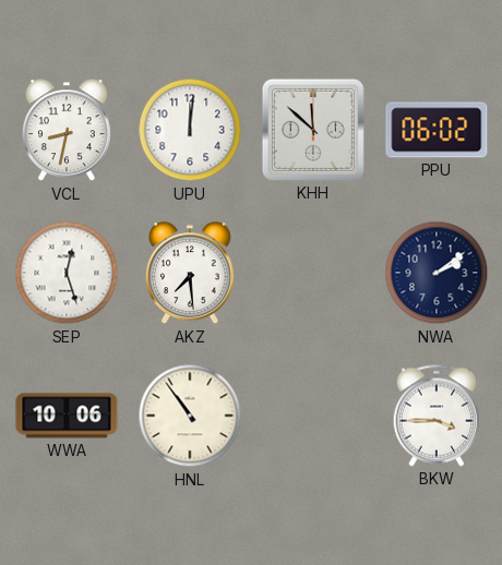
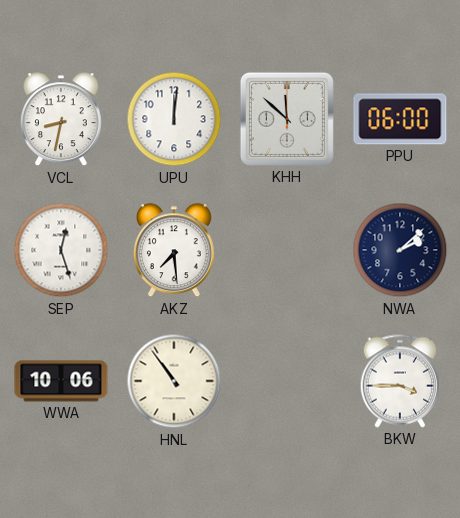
PPU: 06:02 -> 06:00 (400, 119)
NWA: 2:09 -> 2:08 (400, 250)
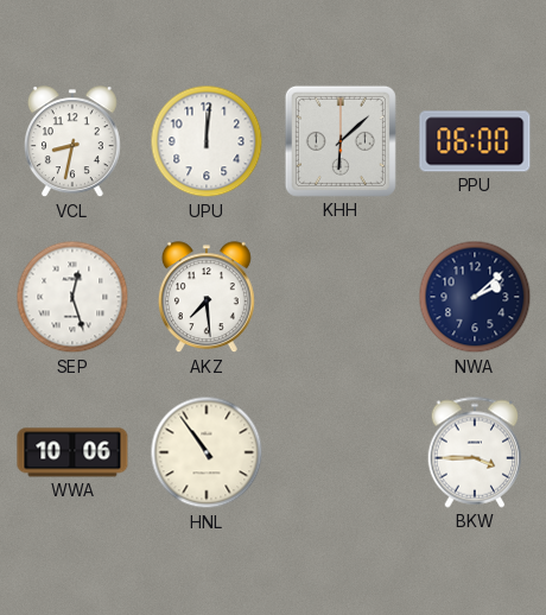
KHH: 11:52 -> 6:08 (341, 141)
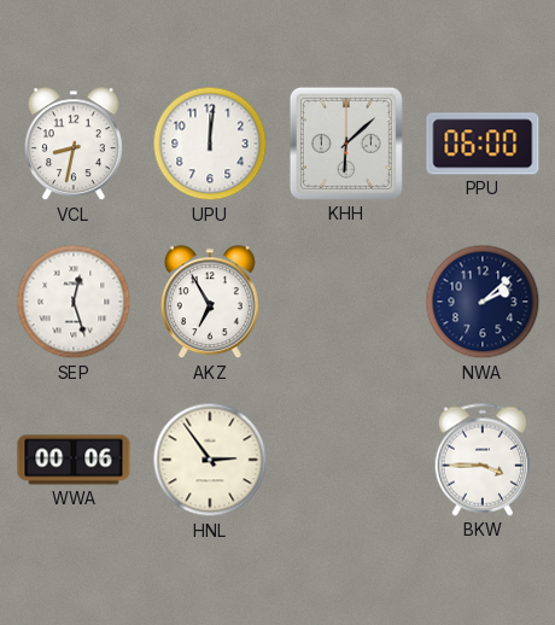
AKZ: 7:29 -> 6:55 (210, 303)
WWA: 10:06 -> 00:06 (74, 460)
HNL: 10:54 -> 2:54 (210, 460)
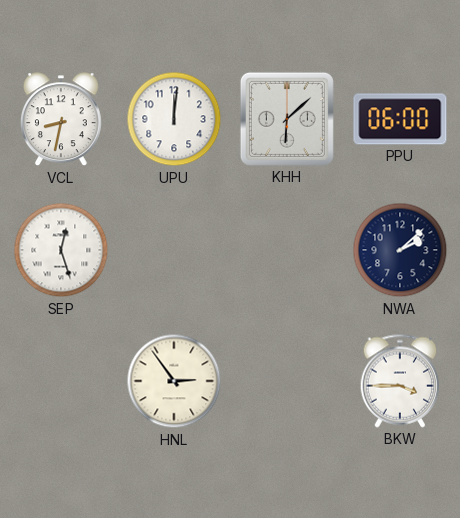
AKZ: 6:55 -> none (210, 303)
WWA: 00:06 -> none (74, 460)
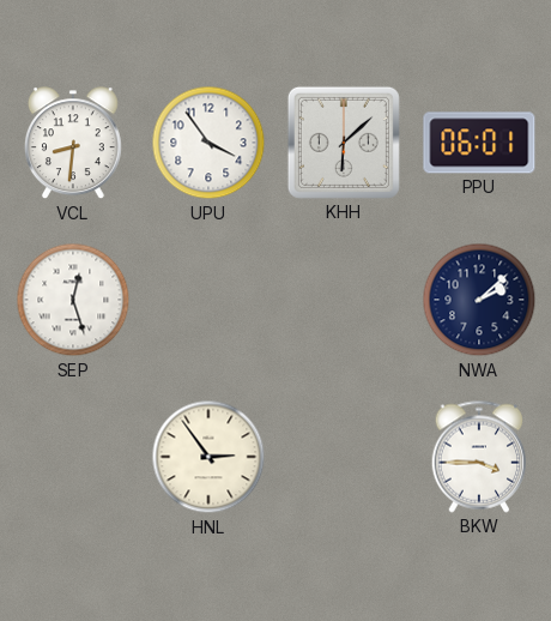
VCL: 8:32 -> 8:31 (73, 144)
UPU: 12:01 -> 3:54 (208, 143)
PPU: 06:00 -> 06:01 (479, 143)
